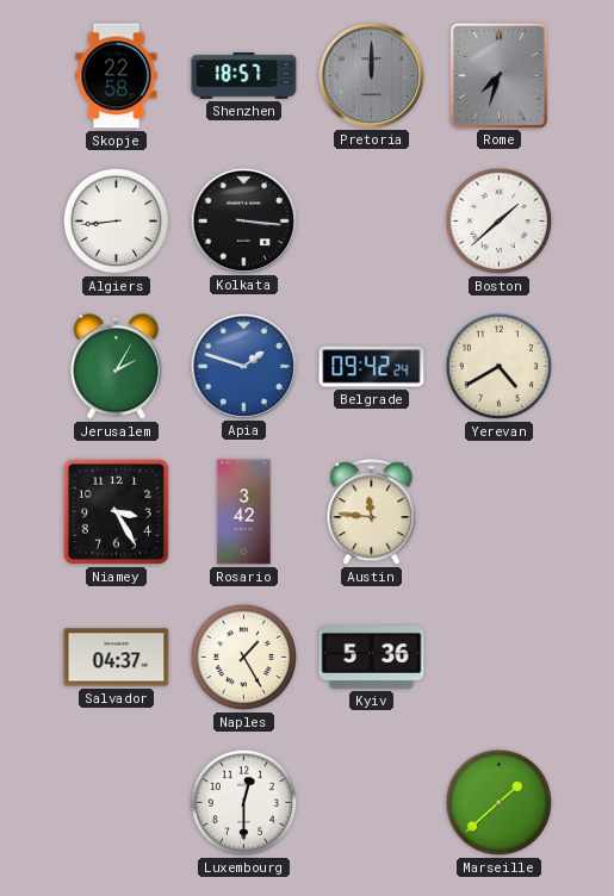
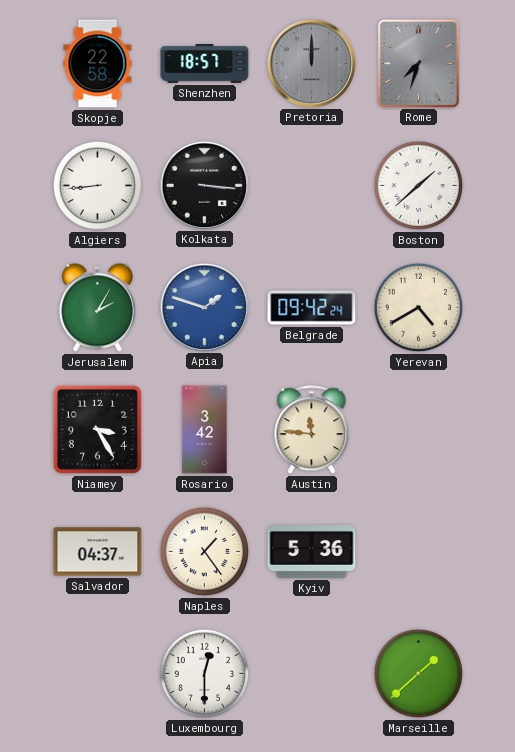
Naples: 1:25 -> 1:24 (205, 552)
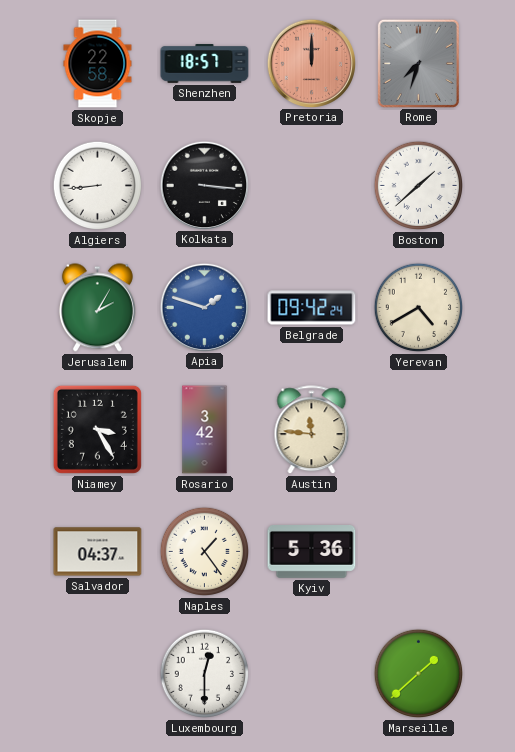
Pretoria dial: grey -> salmon (311, 63)
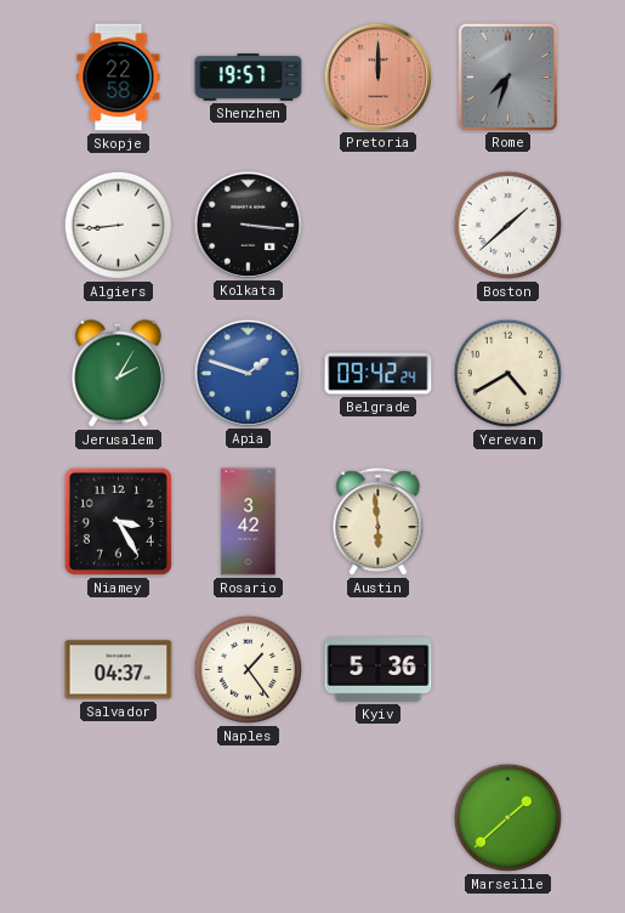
Shenzhen: 18:57 -> 19:57 (249, 78)
Austin: 11:46 -> 5:59 (379, 522)
Luxembourg: 12:30 -> none (205, 674)
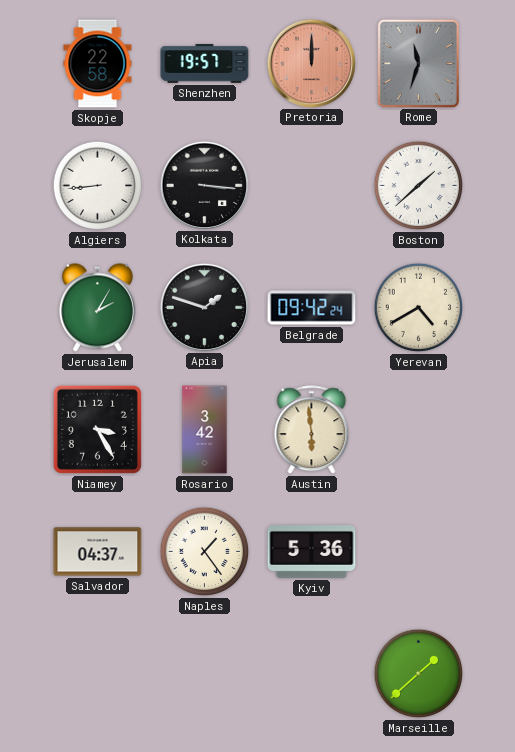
Rome: 7:33 -> 11:33 (418, 63)
Apia dial: blue -> black (204, 307)
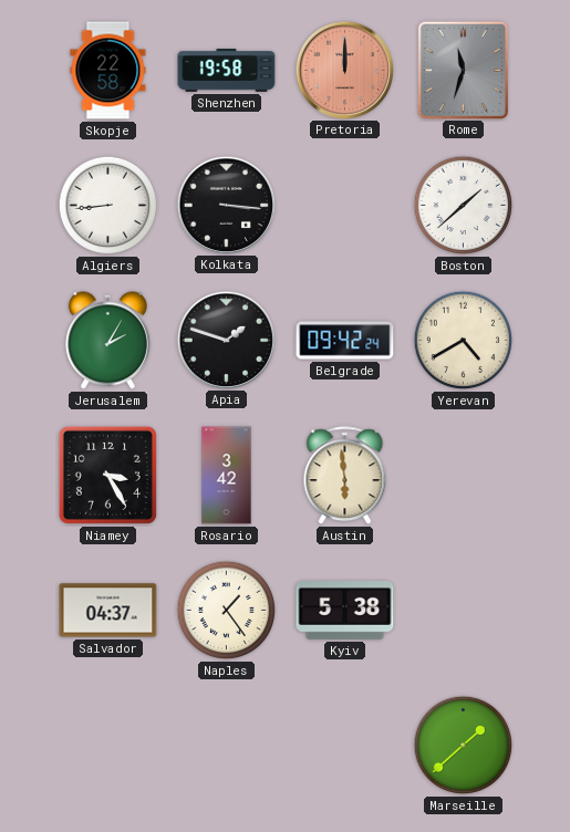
Shenzhen: 19:57 -> 19:58 (227, 71)
Kyiv: 5:36 -> 5:38 (345, 611)
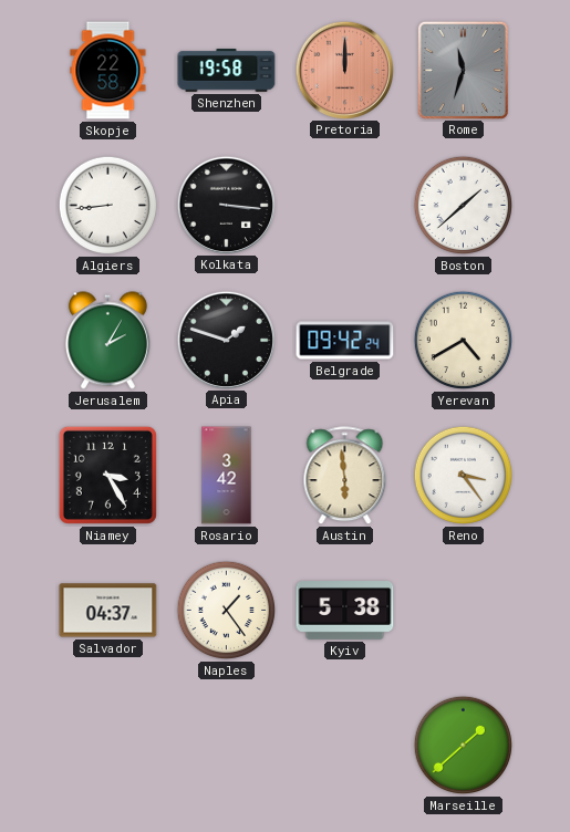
Reno: none -> 3:24 (464, 476)
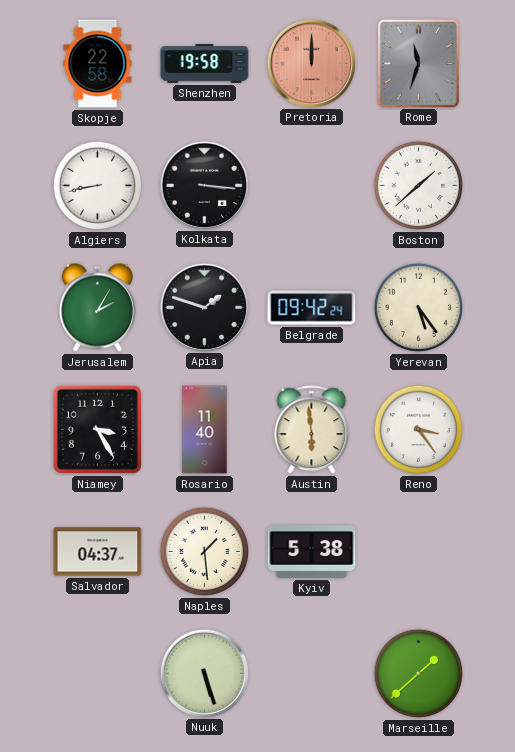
Algiers: 8:44 -> 8:43 (98, 186)
Yerevan: 4:40 -> 5:24 (419, 308)
Rosario: 3:42 -> 11:40 (205, 430)
Naples: 1:24 -> 1:29 (205, 552)
Nuuk: none -> 5:27 (204, 673)
